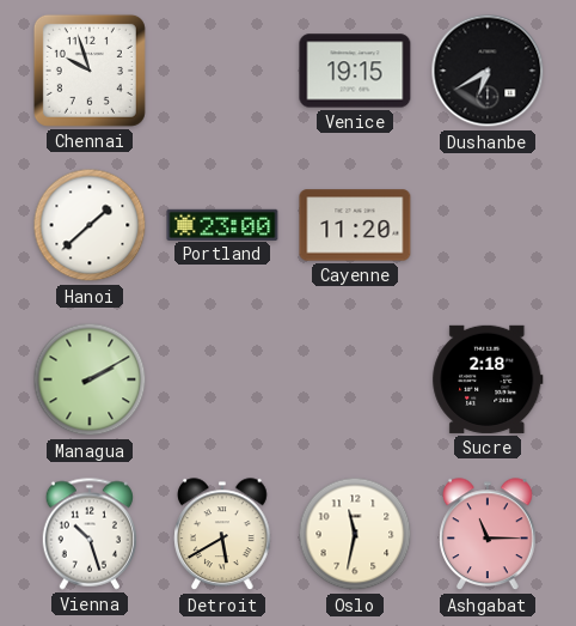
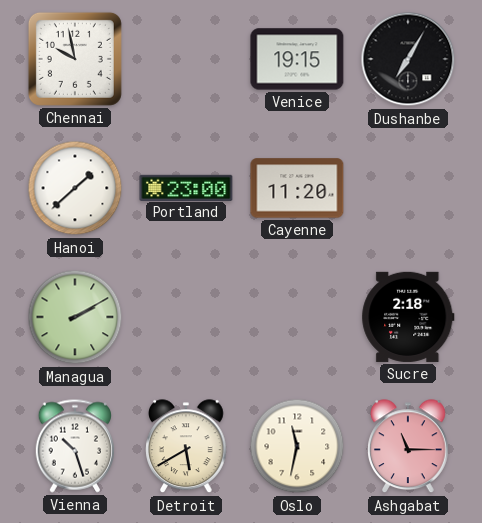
Chennai: 9:57 -> 9:58 (75, 59)
Dushanbe: 6:40 -> 7:05 (408, 59)
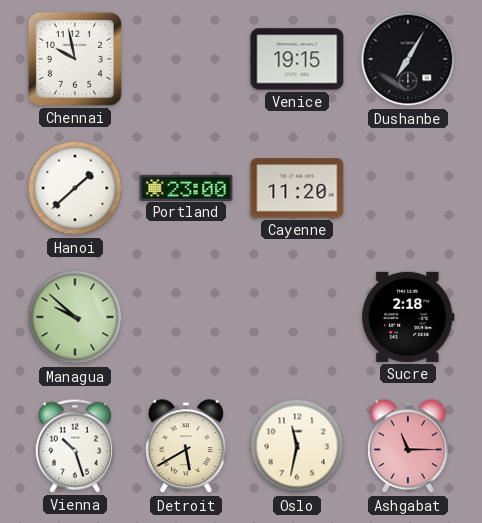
Managua: 2:10 -> 9:52 (75, 317)
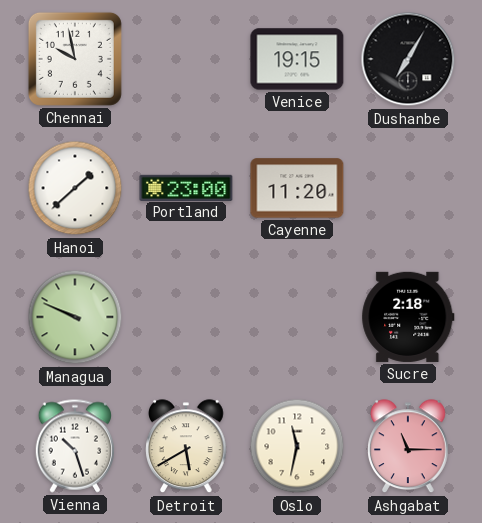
Managua: 9:52 -> 9:49 (75, 317)
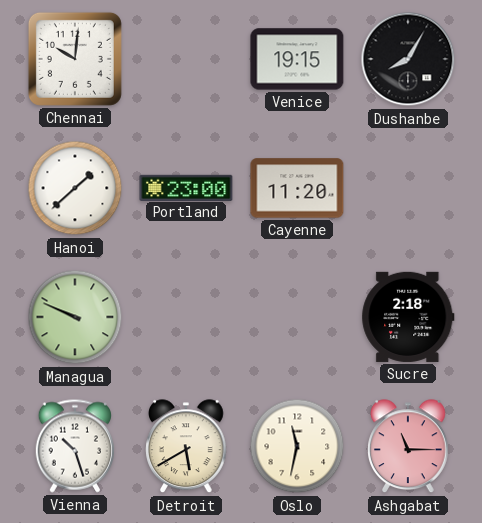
Chennai: 9:58 -> 10:01 (75, 59)
Dushanbe: 7:05 -> 8:05 (408, 59)
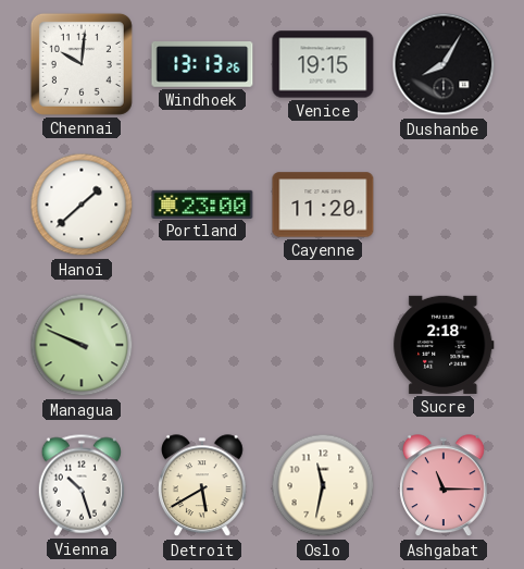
Windhoek: none -> 13:13 (202, 65)
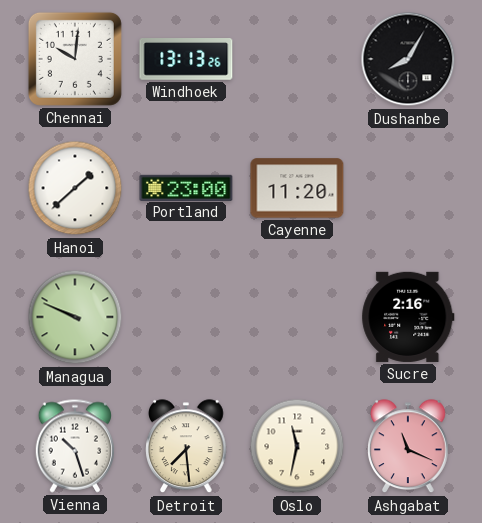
Venice: 19:15 -> none (323, 64)
Sucre: 2:18 -> 2:16 (408, 317)
Detroit: 5:40 -> 7:29 (187, 447)
Ashgabat: 11:15 -> 11:19 (409, 447)
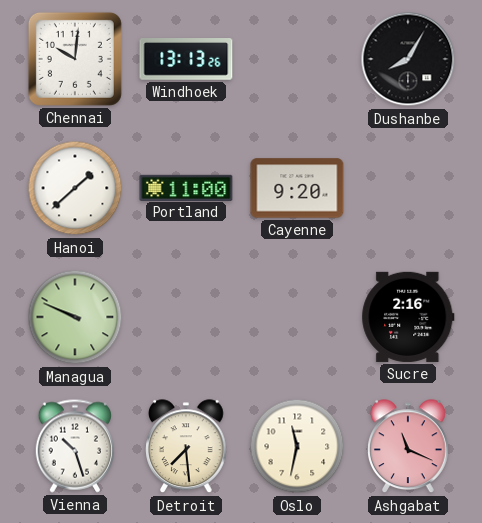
Portland: 23:00 -> 11:00 (186, 187)
Cayenne: 11:20 -> 9:20 (297, 188)
